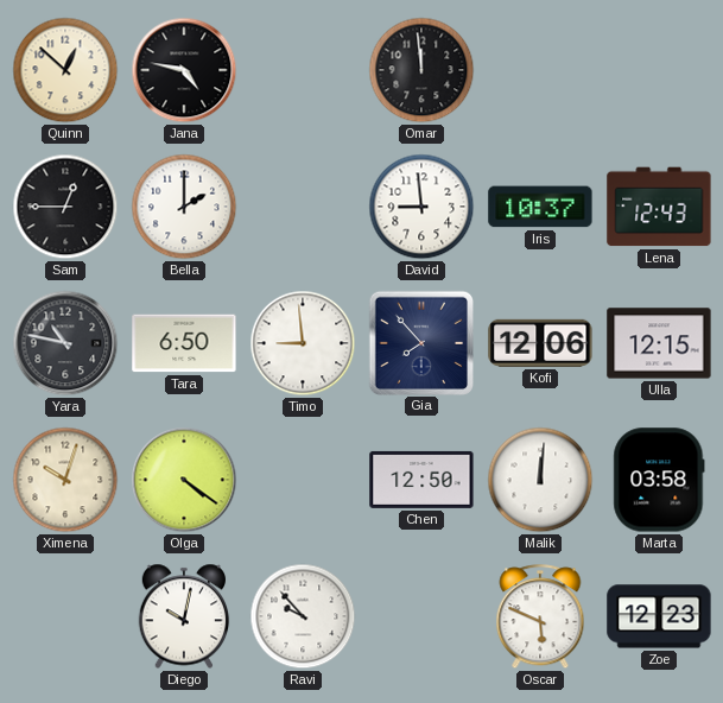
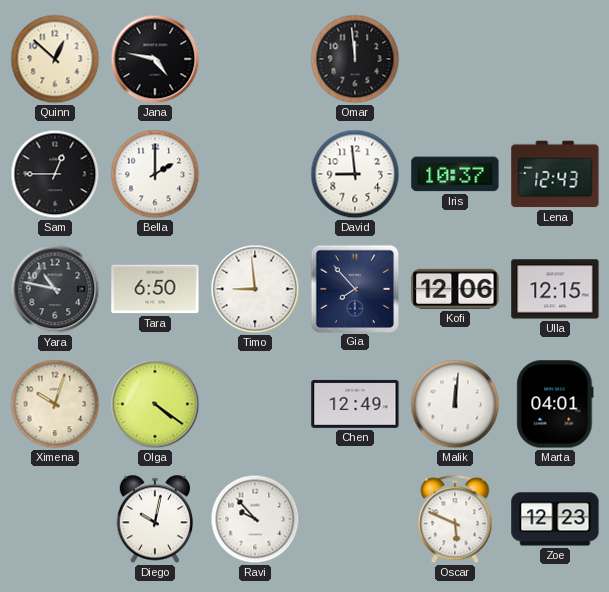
Chen: 12:50 -> 12:49 (355, 404)
Marta: 03:58 -> 04:01 (555, 404)
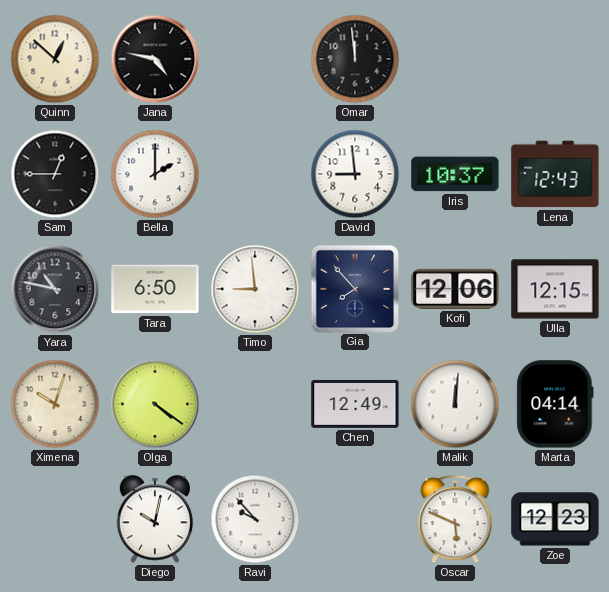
Marta: 04:01 -> 04:14 (555, 404)
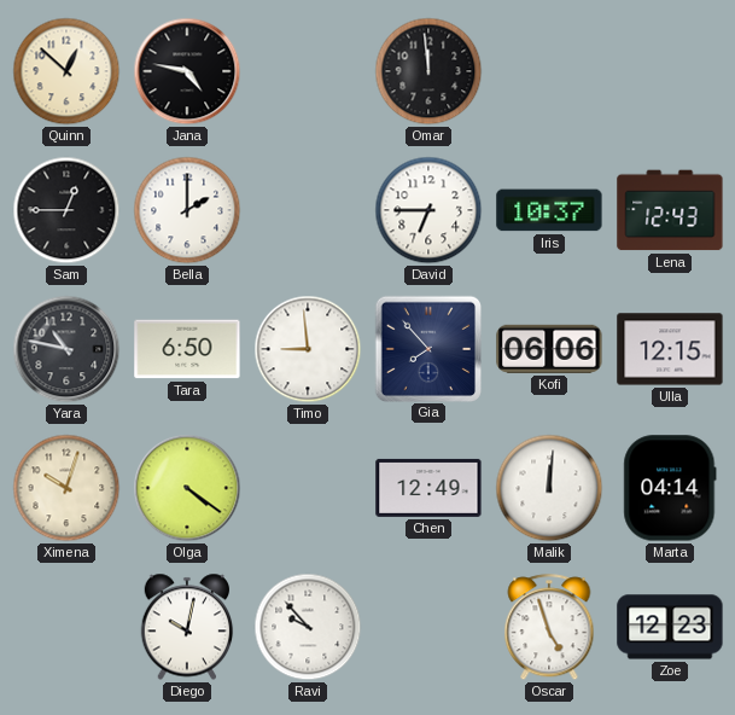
David: 8:59 -> 6:45 (428, 210)
Kofi: 12:06 -> 06:06 (549, 349)
Oscar: 5:49 -> 4:57 (549, 628)
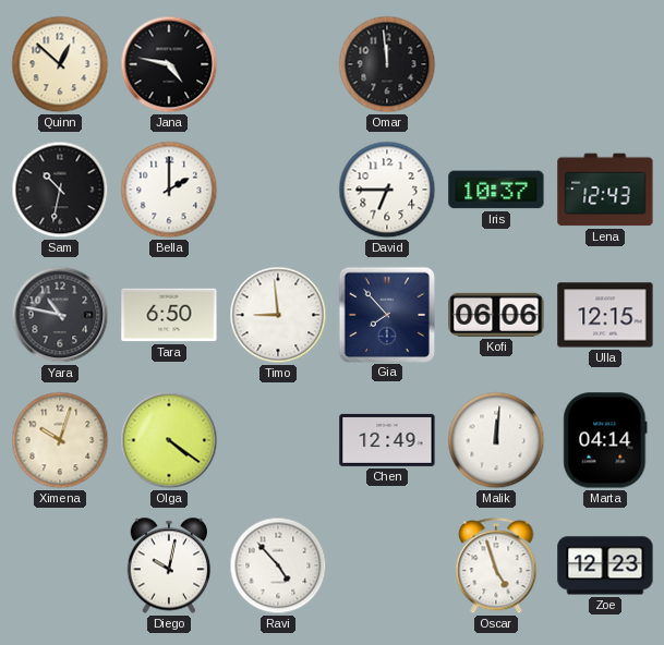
Sam: 12:45 -> 10:32 (60, 190)
Ravi: 9:53 -> 4:53 (278, 565)
